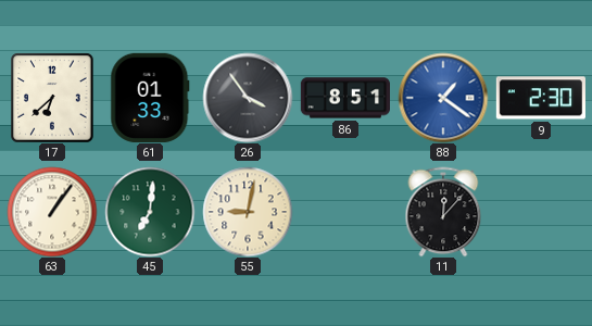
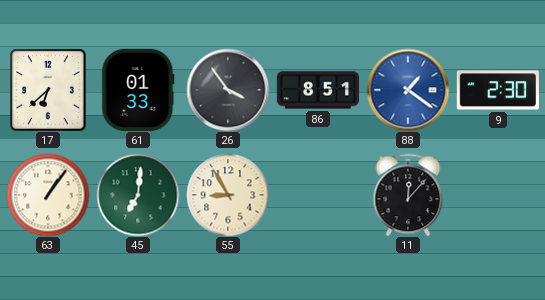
55: 9:02 -> 8:55 (228, 195)
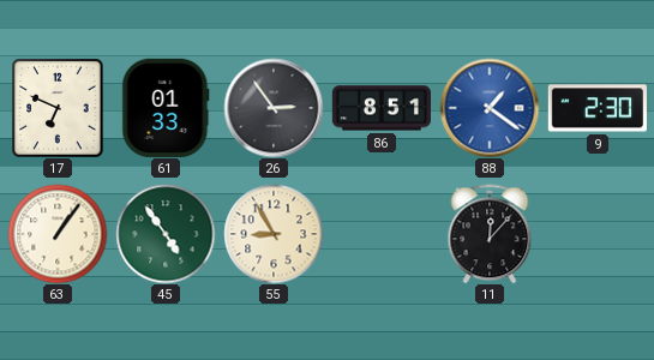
17: 6:38 -> 6:49 (58, 108)
26: 3:54 -> 2:54 (274, 108)
45: 7:01 -> 4:54 (166, 234)
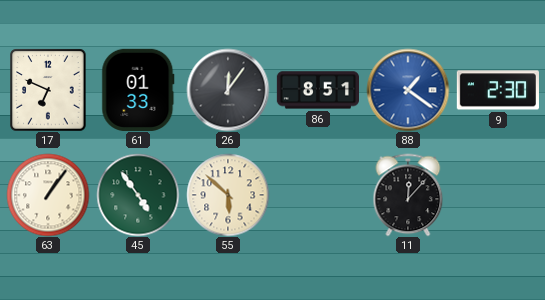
26: 2:54 -> 12:06 (228, 90)
55: 8:55 -> 5:52 (228, 195)
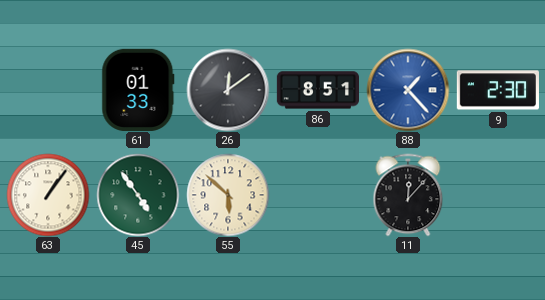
17: 6:49 -> none (48, 90)
26: 12:06 -> 12:09 (228, 90)
88: 1:21 -> 1:23 (408, 90)
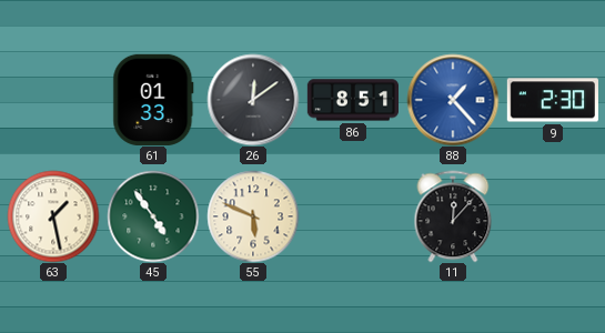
63: 1:06 -> 1:28 (53, 216)
55: 5:52 -> 5:49 (253, 216)
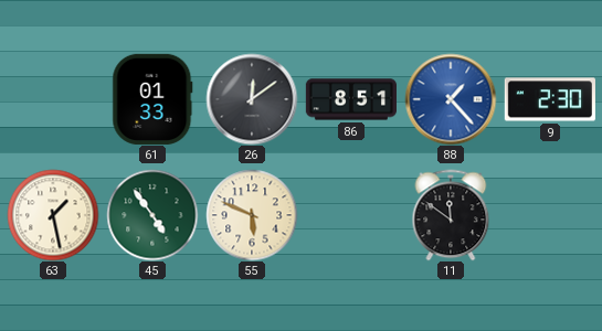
11: 12:07 -> 11:51 (451, 215)
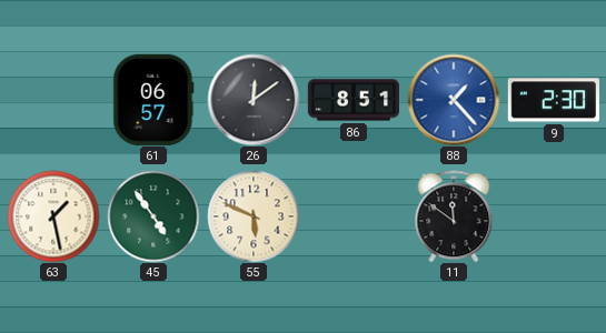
61: 01:33 -> 06:57 (153, 100)
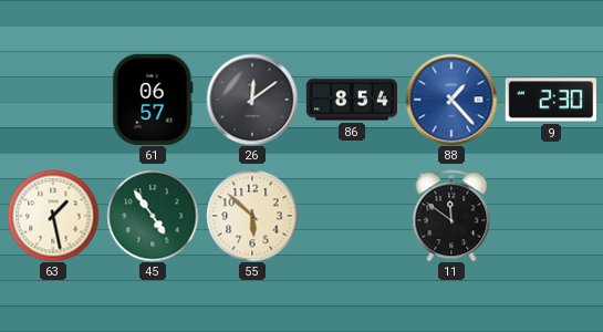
86: 8:51 -> 8:54 (351, 100)
55: 5:49 -> 5:52 (252, 216)
